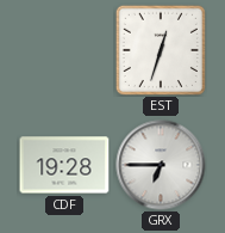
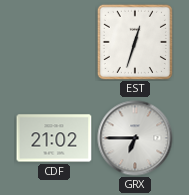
CDF: 19:28 -> 21:02 (54, 138)
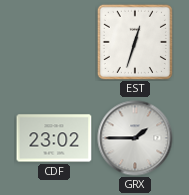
CDF: 21:02 -> 23:02 (54, 138)
GRX: 6:45 -> 1:45 (135, 138)
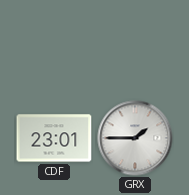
EST: 12:33 -> none (135, 42)
CDF: 23:02 -> 23:01 (54, 138)
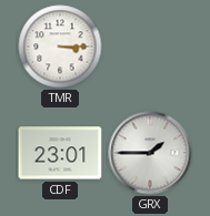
TMR: none -> 3:15 (60, 47)
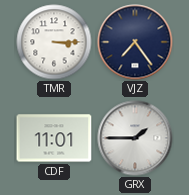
VJZ: none -> 7:24 (135, 42)
CDF: 23:01 -> 11:01 (54, 138)
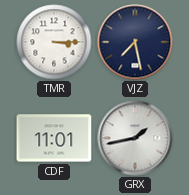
VJZ: 7:24 -> 7:28 (135, 42)
GRX: 1:45 -> 1:43 (135, 138)
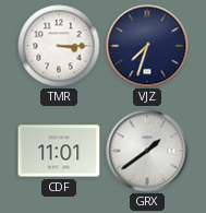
VJZ: 7:28 -> 7:33 (147, 46)
GRX: 1:43 -> 1:39 (147, 151)
